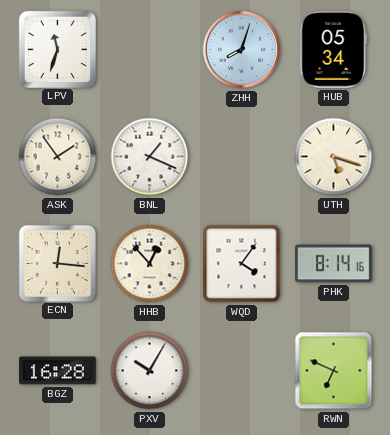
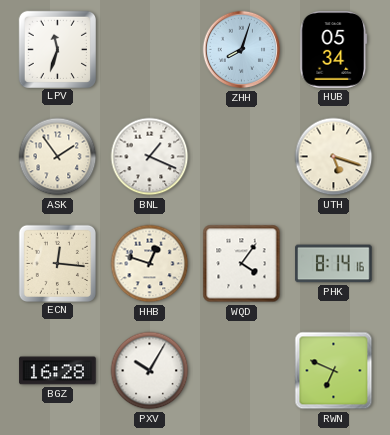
HHB: 12:53 -> 12:48 (150, 264)
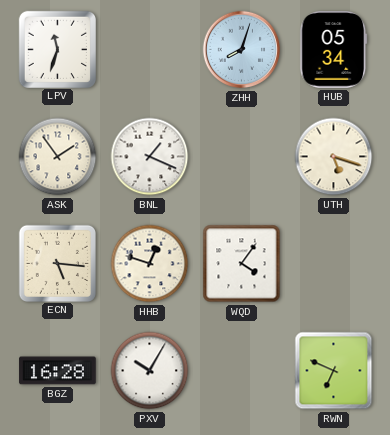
ECN: 12:16 -> 5:16 (57, 263)
PHK: 8:14 -> none (334, 264)
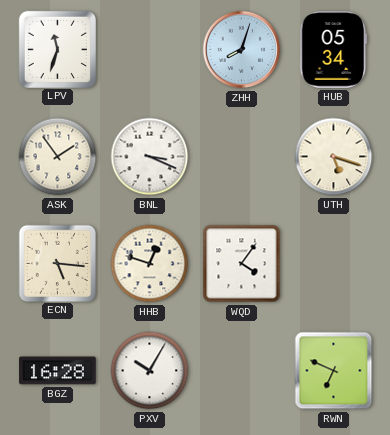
BNL: 1:19 -> 3:19 (150, 157)
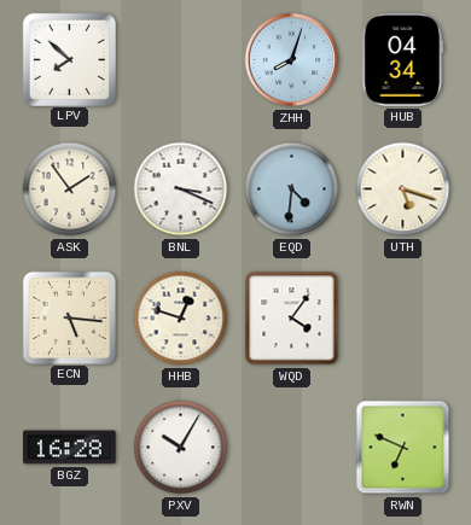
LPV: 11:33 -> 7:52 (69, 59)
HUB: 05:34 -> 04:34 (403, 60)
EQD: none -> 4:31 (292, 189)
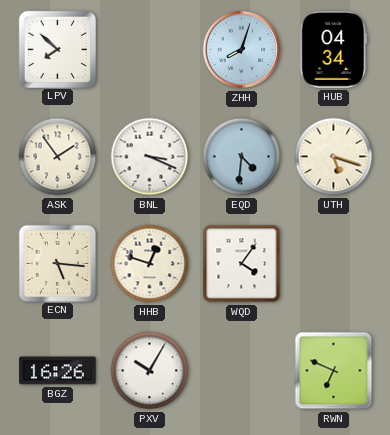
BGZ: 16:28 -> 16:26 (58, 371)
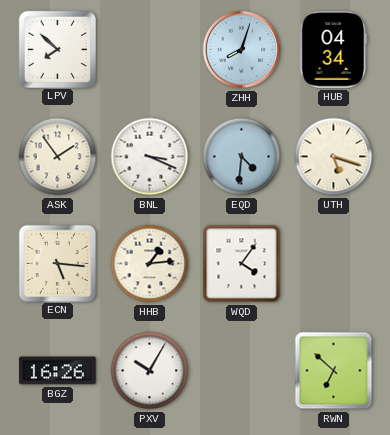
HHB: 12:48 -> 1:14 (150, 264)
RWN: 6:49 -> 6:52 (334, 371)
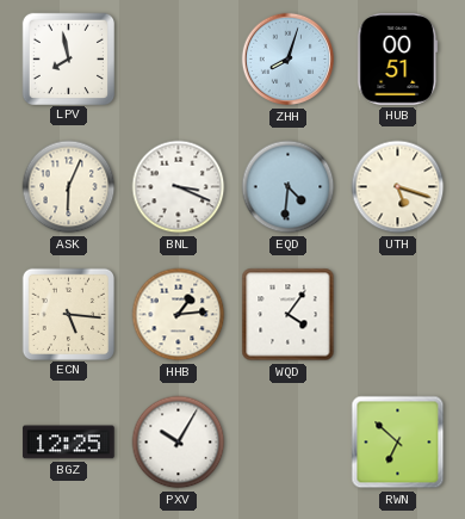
LPV: 7:52 -> 7:58 (68, 58)
HUB: 04:34 -> 00:51 (398, 60)
ASK: 1:54 -> 6:04 (69, 187)
BGZ: 16:26 -> 12:25 (69, 443)
